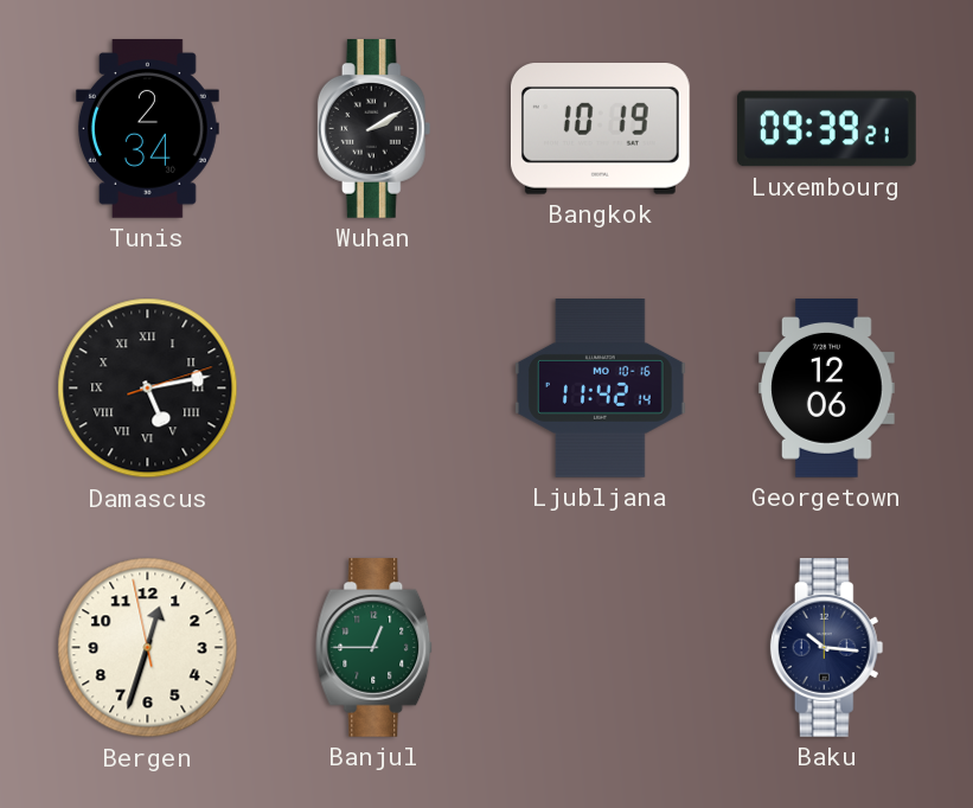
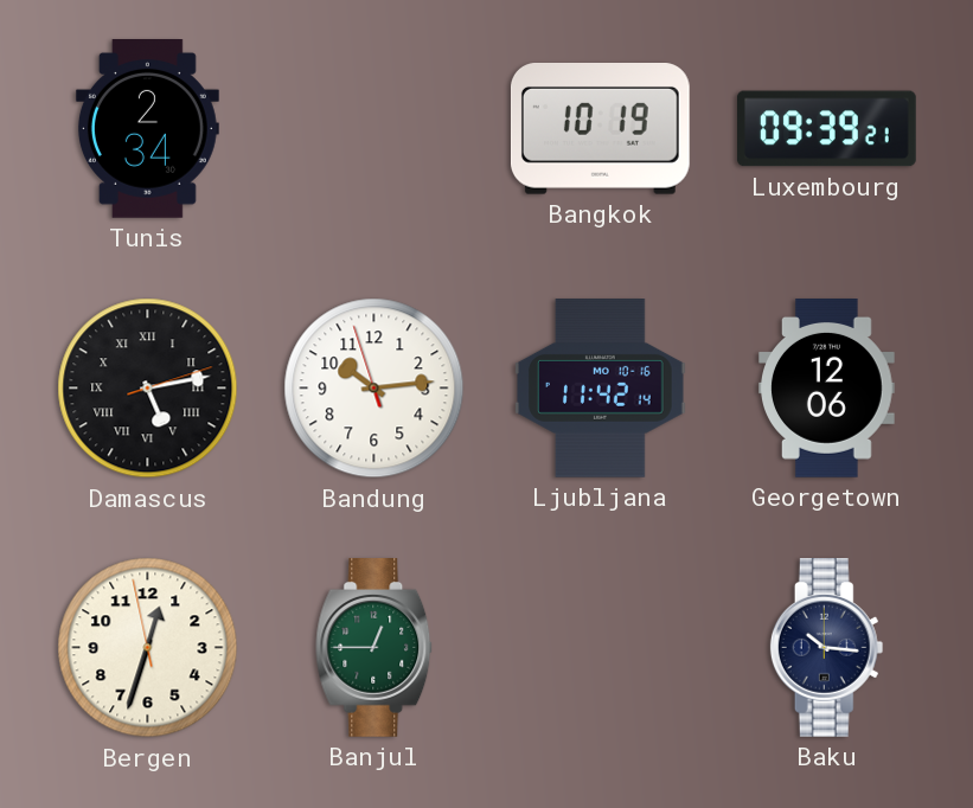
Wuhan: 2:10 -> none (375, 129)
Bandung: none -> 10:13 (375, 389)
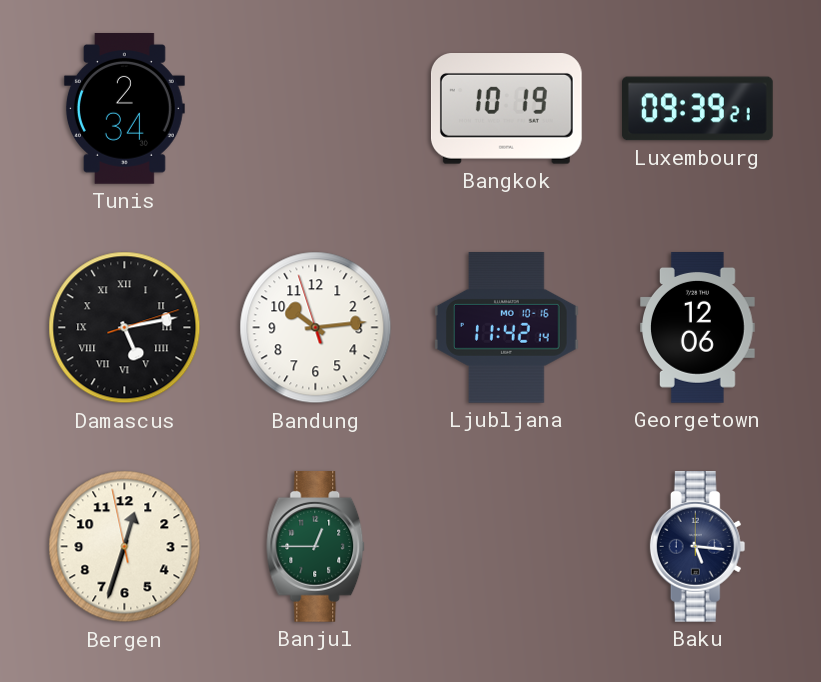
Baku: 10:16 -> 5:16 (698, 547)
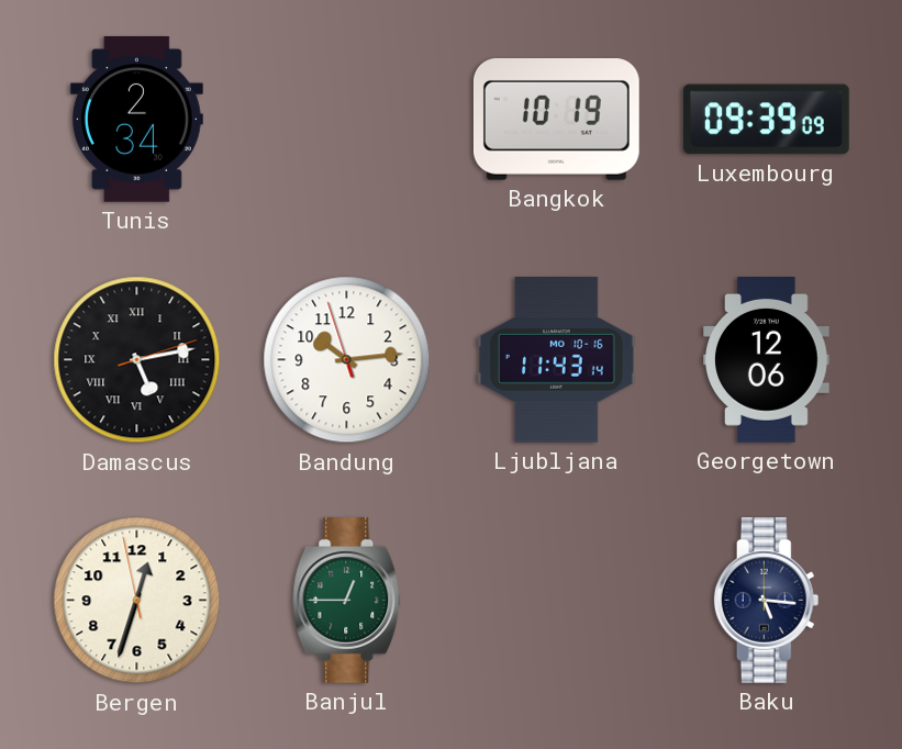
Luxembourg: 09:39:21 -> 09:39:09 (767, 120)
Ljubljana: 11:42 -> 11:43 (557, 360)
